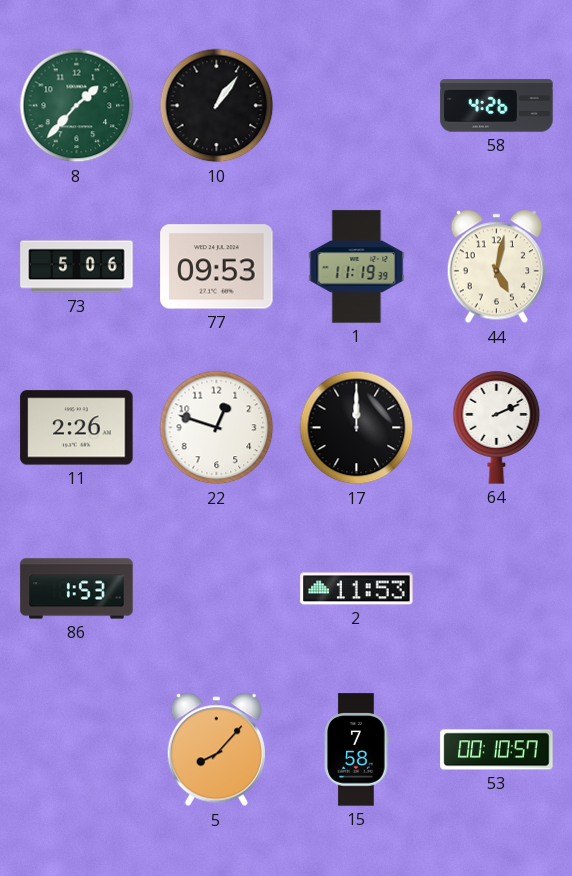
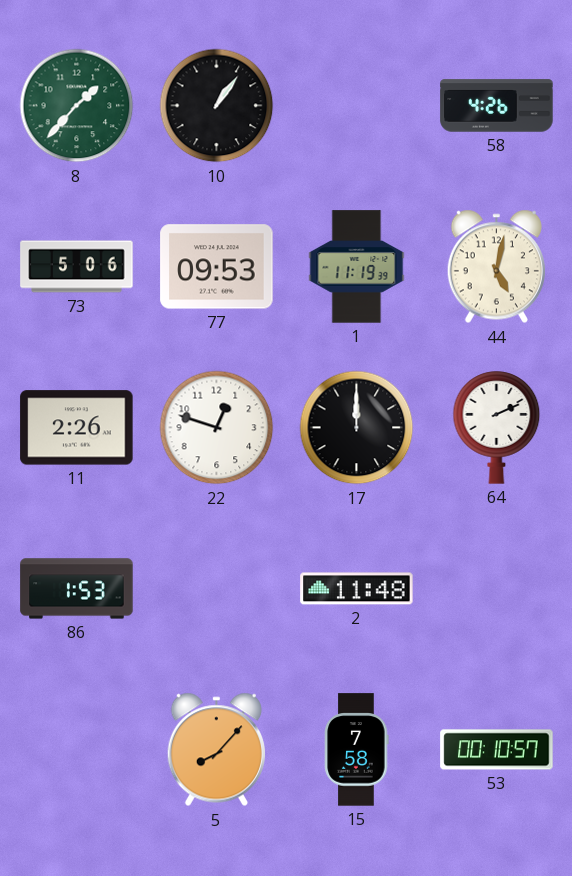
2: 11:53 -> 11:48 (357, 589)
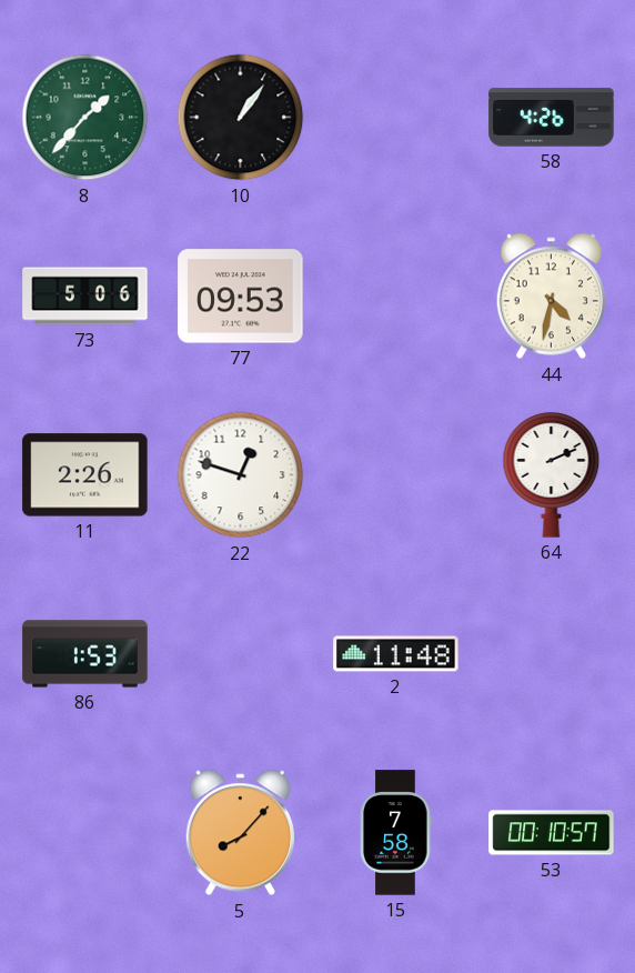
1: 11:19 -> none (357, 267)
44: 5:02 -> 4:32 (551, 297)
17: 12:00 -> none (357, 428)
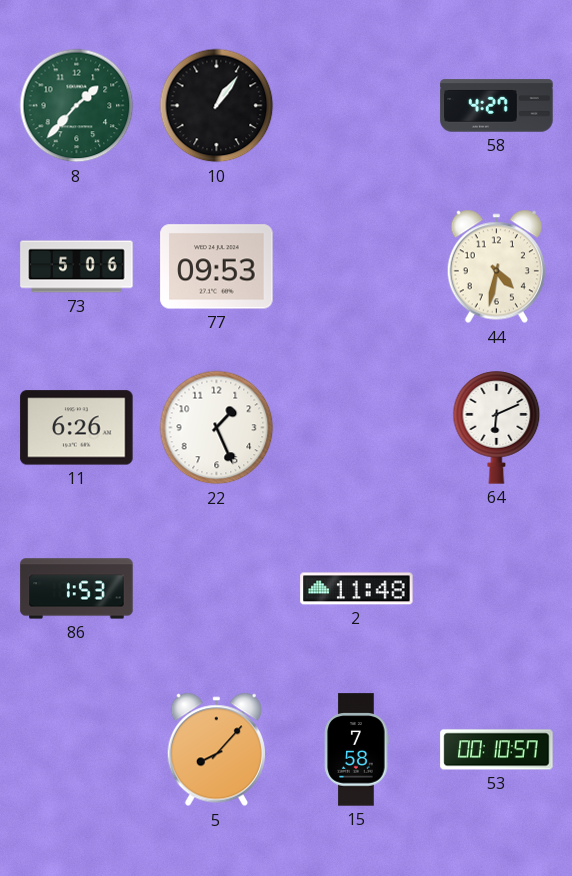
58: 4:26 -> 4:27 (497, 106)
11: 2:26 -> 6:26 (77, 428)
22: 12:48 -> 1:26 (217, 428)
64: 2:11 -> 6:11 (497, 428)
